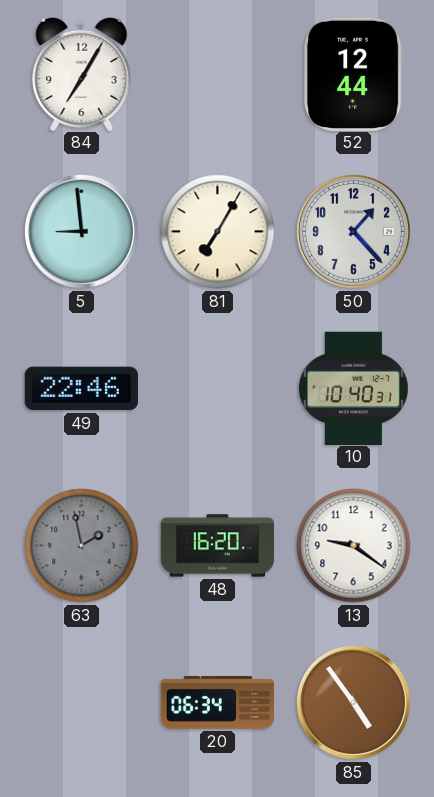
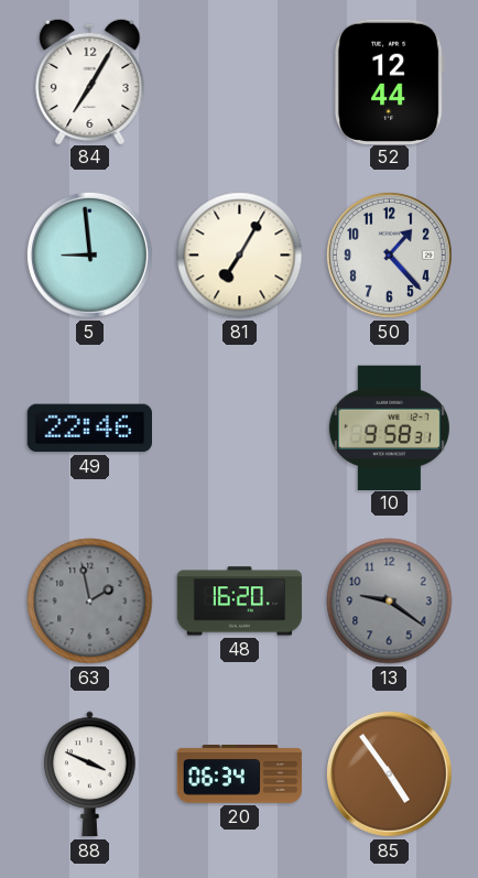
10: 10:40 -> 9:58 (389, 427)
13 dial: white -> grey (390, 601)
88: none -> 3:49 (90, 774)
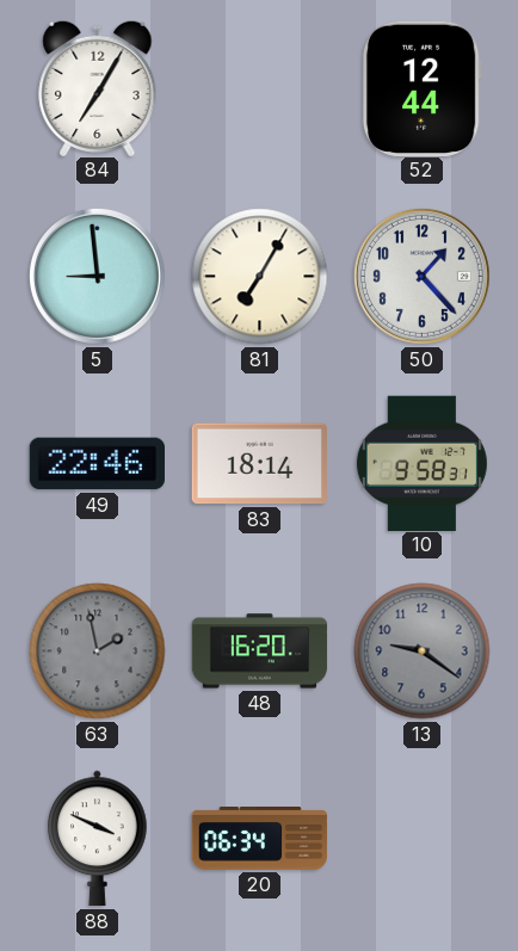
83: none -> 18:14 (259, 464)
85: 4:54 -> none (389, 773)
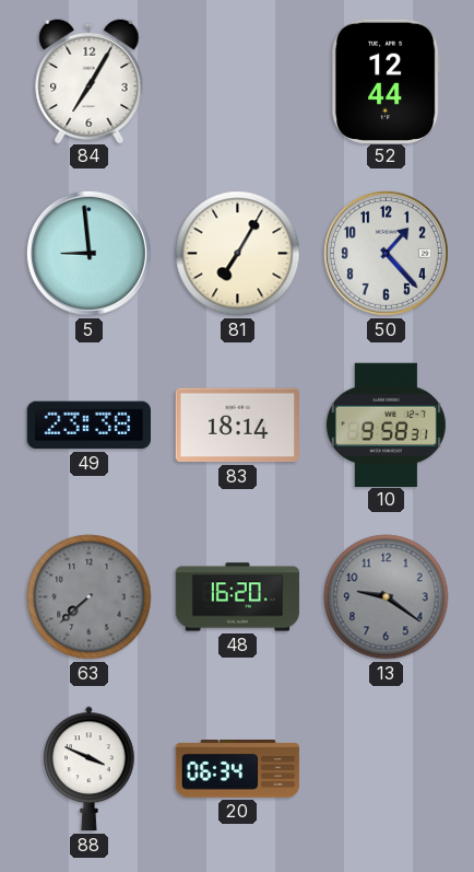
49: 22:46 -> 23:38 (88, 426)
63: 1:58 -> 7:38 (90, 597)
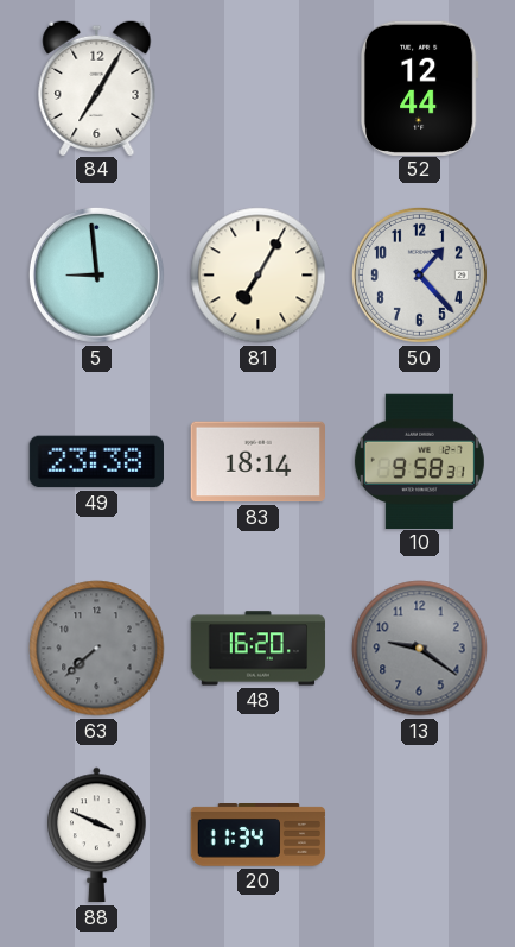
20: 06:34 -> 11:34 (259, 835)
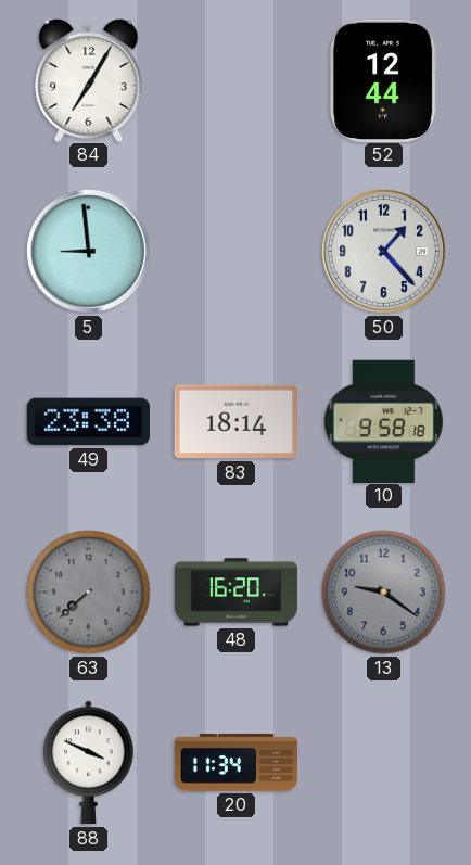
81: 7:05 -> none (259, 276)
10: 9:58:31 -> 9:58:18 (383, 421)
